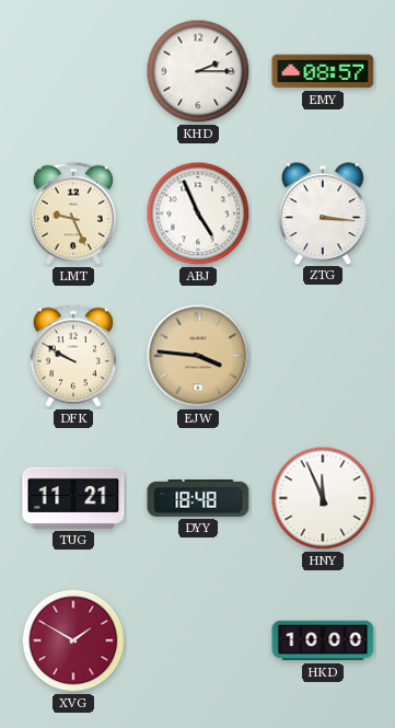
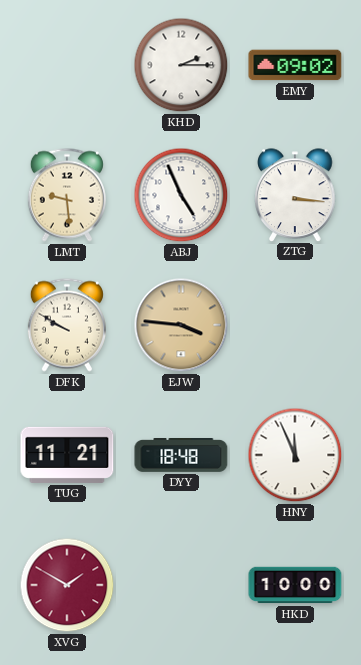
EMY: 08:57 -> 09:02 (295, 65)
LMT: 9:26 -> 9:29 (67, 195)
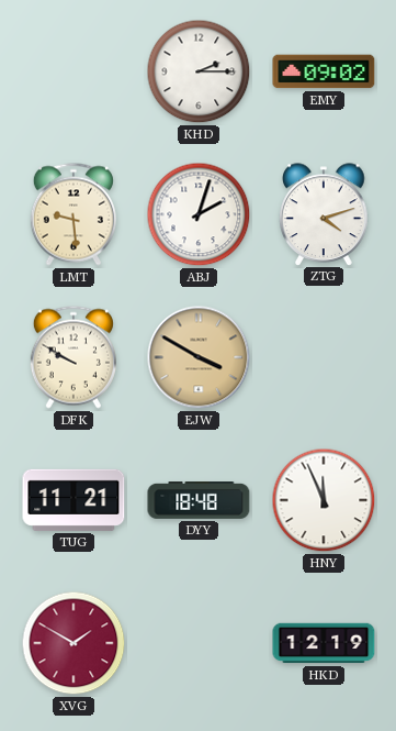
ABJ: 4:56 -> 2:03 (199, 214)
ZTG: 3:16 -> 4:12 (324, 214)
EJW: 3:46 -> 3:50 (199, 357)
HKD: 10:00 -> 12:19 (324, 643)
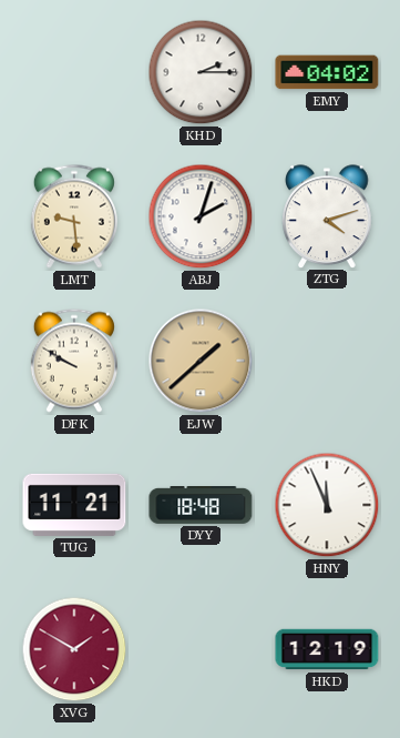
EMY: 09:02 -> 04:02 (327, 72)
EJW: 3:50 -> 1:38 (201, 361)
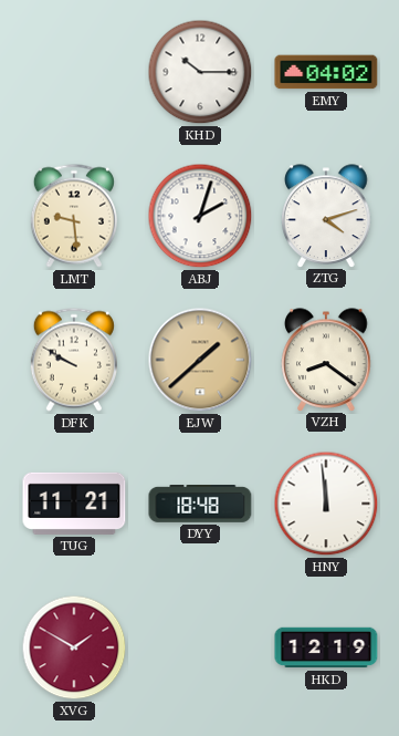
KHD: 2:15 -> 10:15 (200, 72)
VZH: none -> 8:21 (326, 360)
HNY: 11:56 -> 11:59 (326, 504)
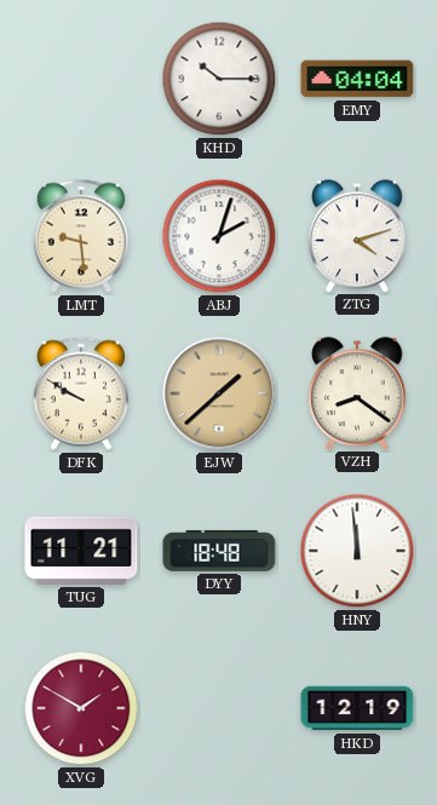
EMY: 04:02 -> 04:04 (357, 79)
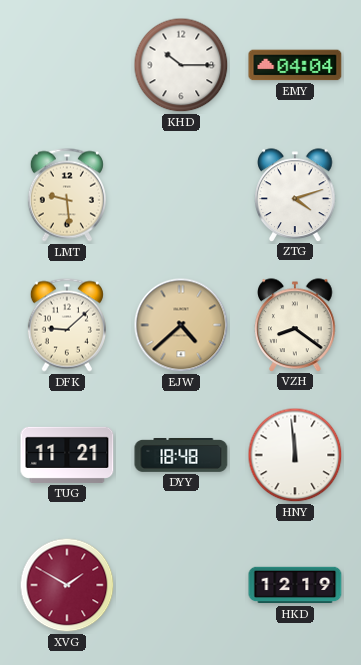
ABJ: 2:03 -> none (219, 236)
DFK: 9:50 -> 9:08 (67, 325)
EJW: 1:38 -> 4:38 (181, 325)
